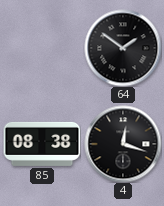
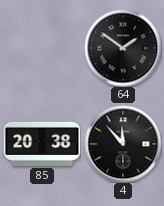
85: 08:38 -> 20:38 (42, 144)
4: 12:18 -> 11:53 (123, 144)
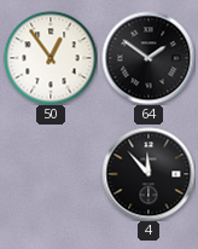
50: none -> 12:54 (51, 58)
85: 20:38 -> none (42, 144)
